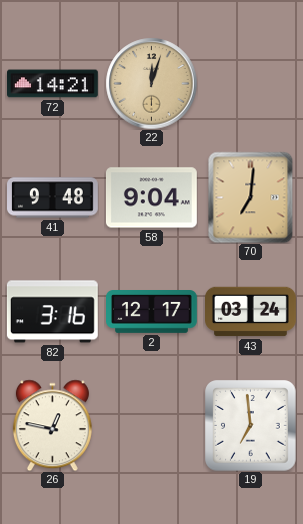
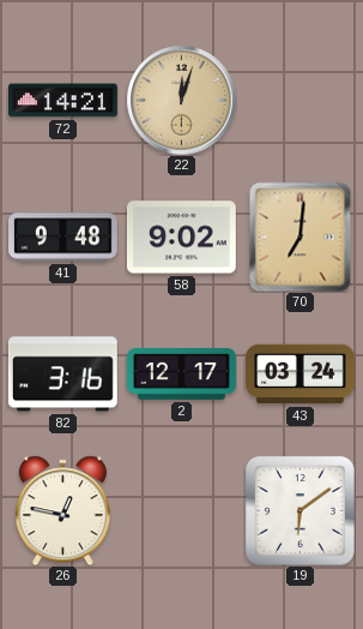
58: 9:04 -> 9:02 (181, 238)
19: 6:59 -> 6:09 (300, 510)
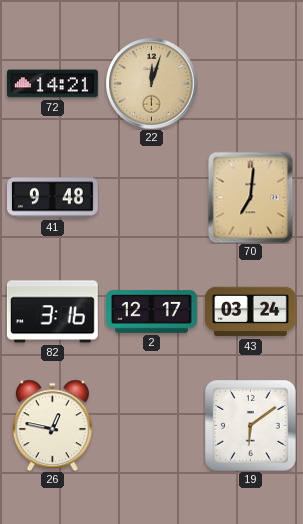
58: 9:02 -> none (181, 238)
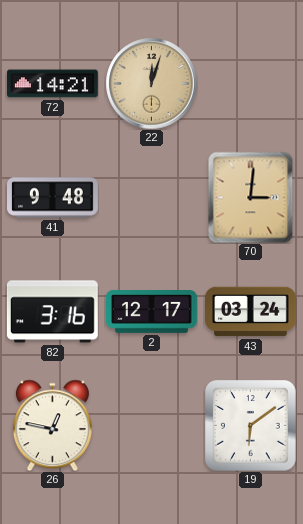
70: 7:01 -> 3:01 (251, 197)
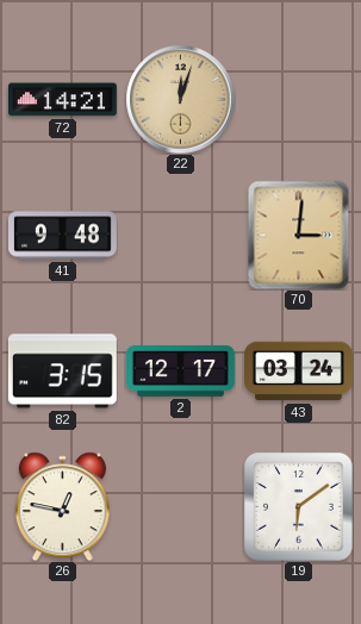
82: 3:16 -> 3:15 (62, 372)
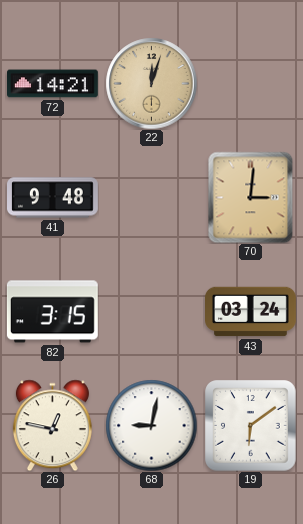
2: 12:17 -> none (181, 372)
68: none -> 9:02 (151, 425)
